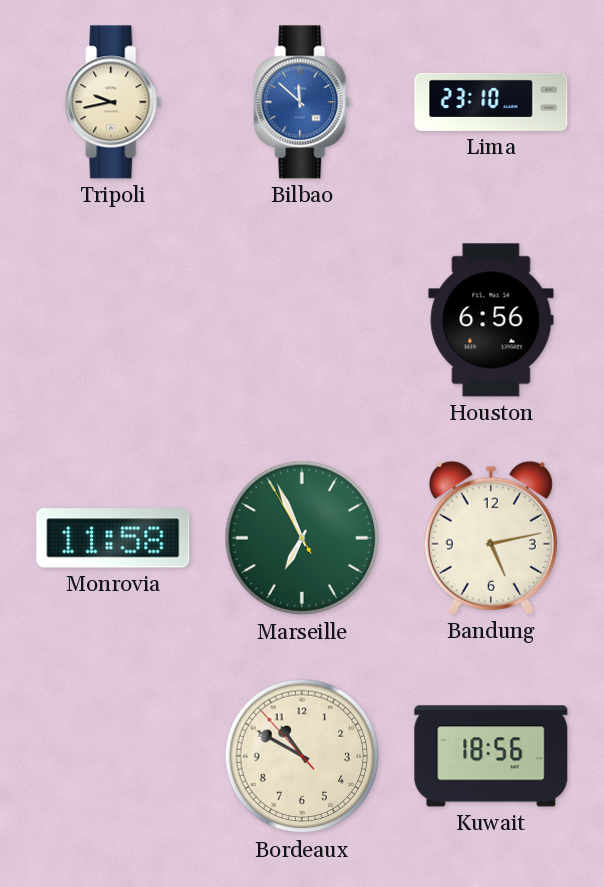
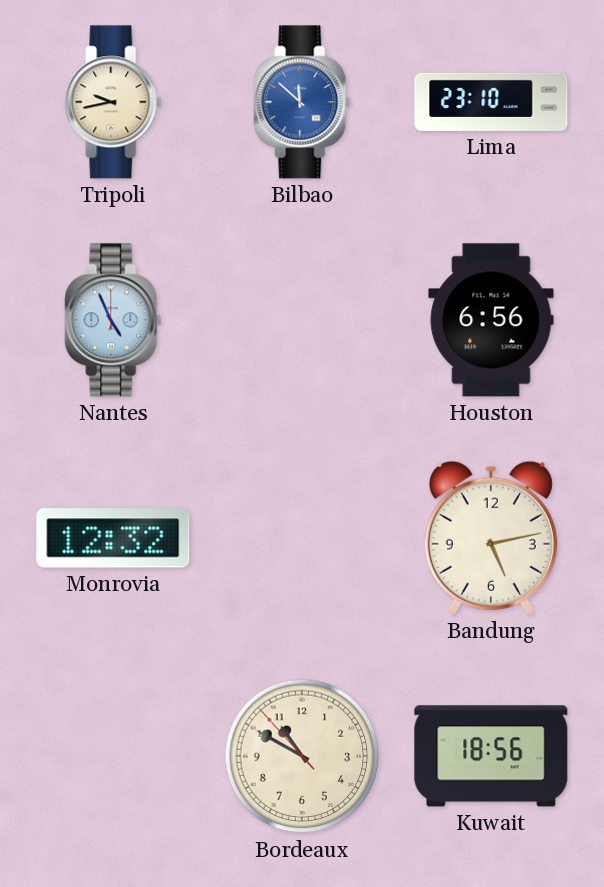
Nantes: none -> 4:56 (113, 320)
Monrovia: 11:58 -> 12:32 (113, 538)
Marseille: 6:55 -> none (302, 538)
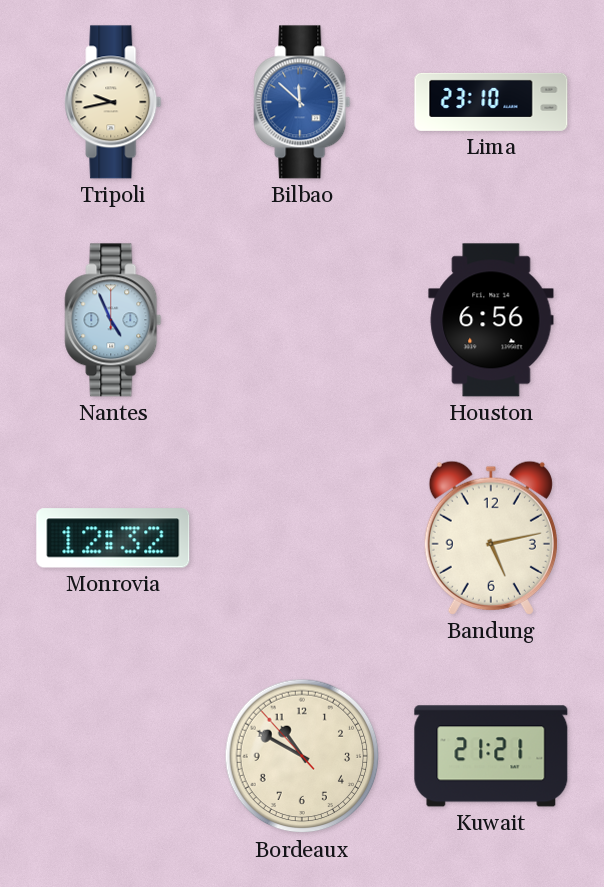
Kuwait: 18:56 -> 21:21 (491, 756)
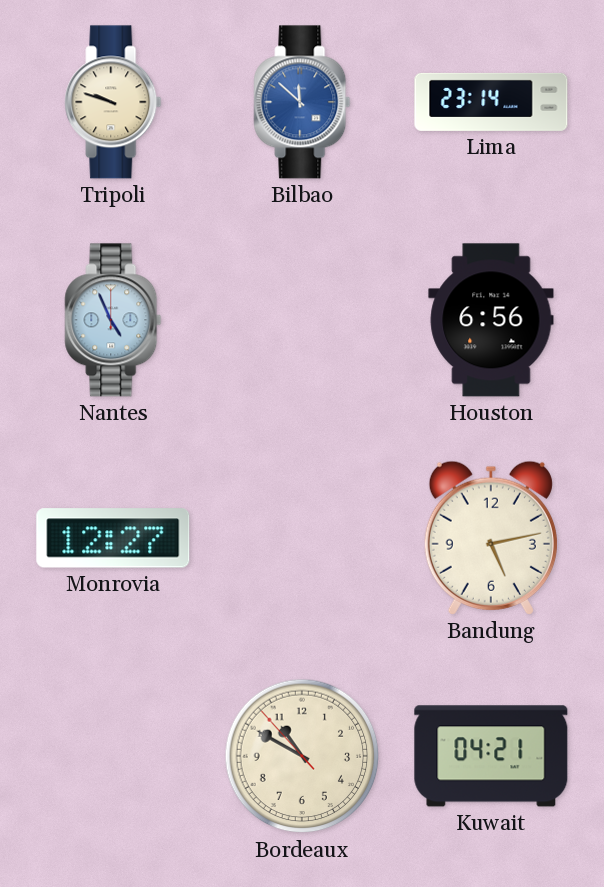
Tripoli: 9:43 -> 9:48 (113, 102)
Lima: 23:10 -> 23:14 (491, 102)
Monrovia: 12:32 -> 12:27 (113, 538)
Kuwait: 21:21 -> 04:21 (491, 756)
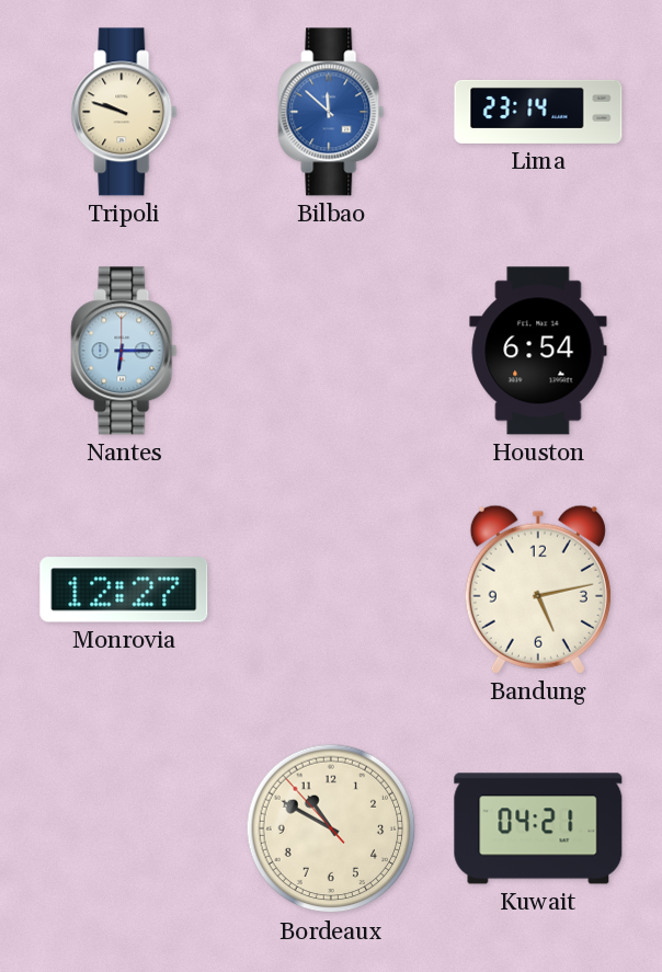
Nantes: 4:56 -> 6:15 (124, 351)
Houston: 6:56 -> 6:54 (538, 351)
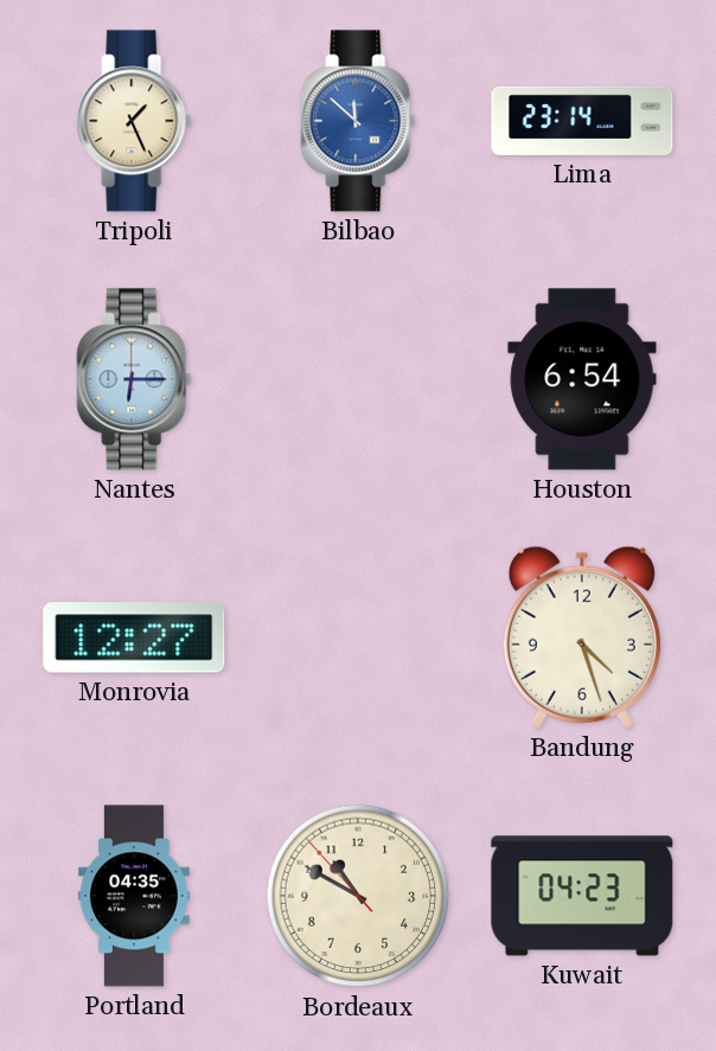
Tripoli: 9:48 -> 1:26 (134, 121)
Bandung: 5:13 -> 4:27 (582, 637)
Portland: none -> 04:35 (134, 896)
Kuwait: 04:21 -> 04:23 (582, 896)
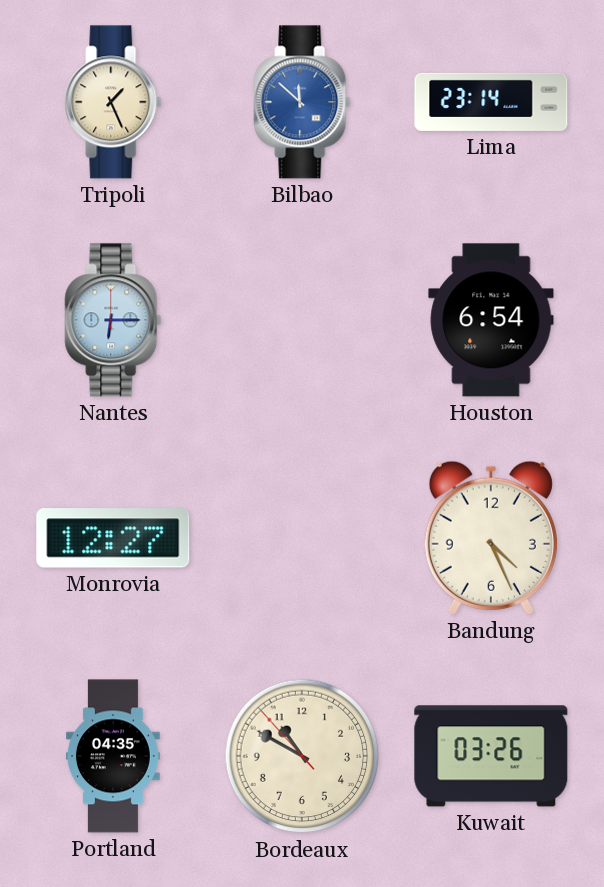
Bandung: 4:27 -> 4:26 (491, 538)
Kuwait: 04:23 -> 03:26 (491, 756)
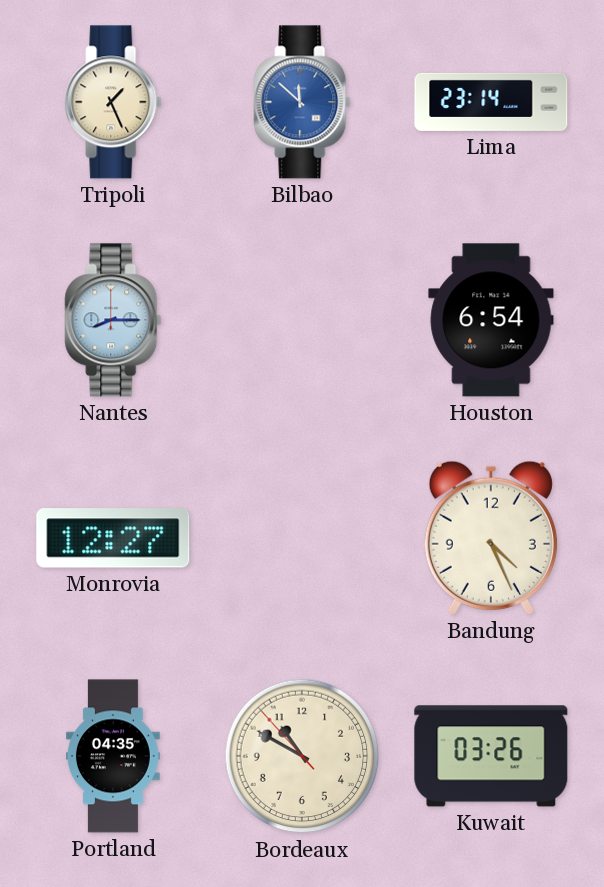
Nantes: 6:15 -> 8:15 (113, 320)
